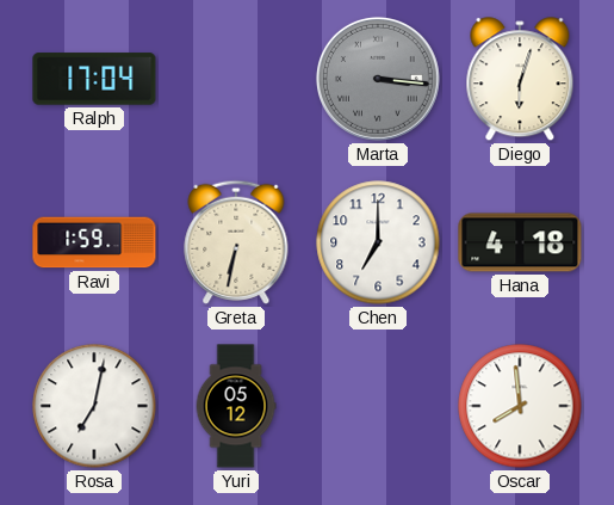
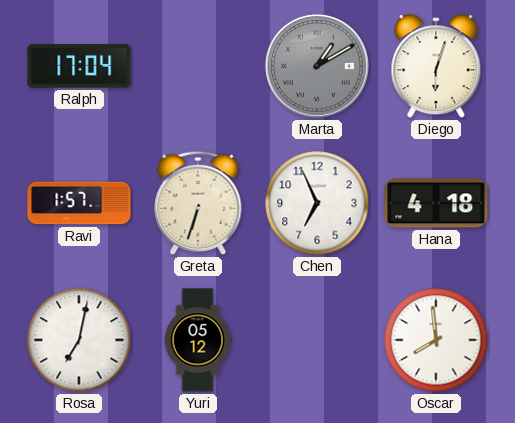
Marta: 3:16 -> 1:10 (317, 66)
Ravi: 1:59 -> 1:57 (79, 203)
Greta: 6:32 -> 6:33 (198, 203)
Chen: 7:00 -> 6:56 (317, 203)
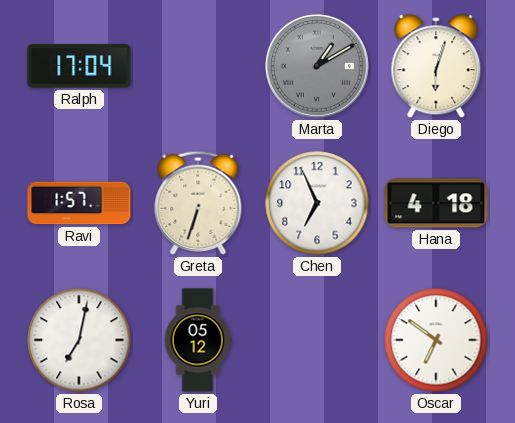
Oscar: 7:59 -> 6:51 (436, 340)
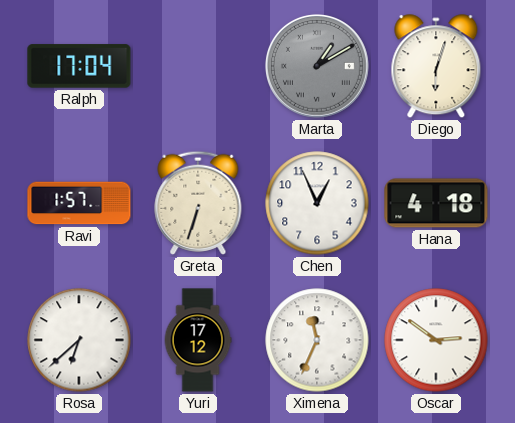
Chen: 6:56 -> 12:56 (317, 203)
Rosa: 7:02 -> 6:38 (79, 340)
Yuri: 05:12 -> 17:12 (198, 340)
Ximena: none -> 11:34 (317, 340)
Oscar: 6:51 -> 2:51 (436, 340)
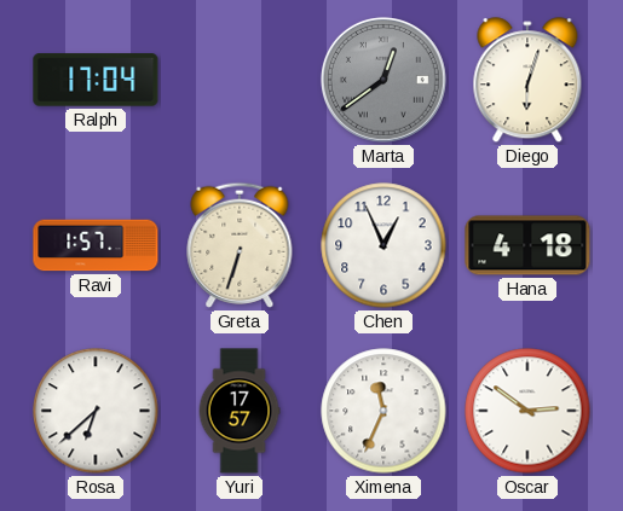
Marta: 1:10 -> 12:39 (383, 80)
Yuri: 17:12 -> 17:57 (240, 411)
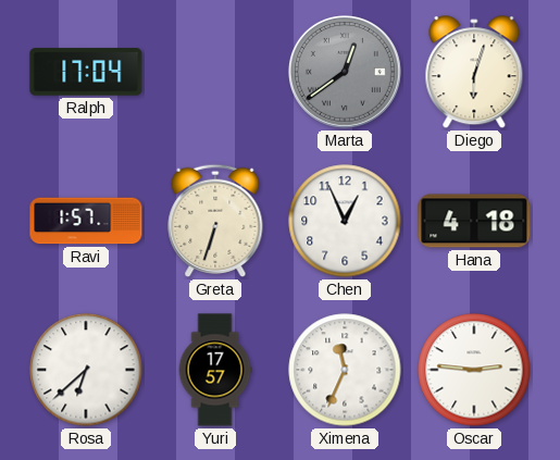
Oscar: 2:51 -> 2:46 (474, 370)
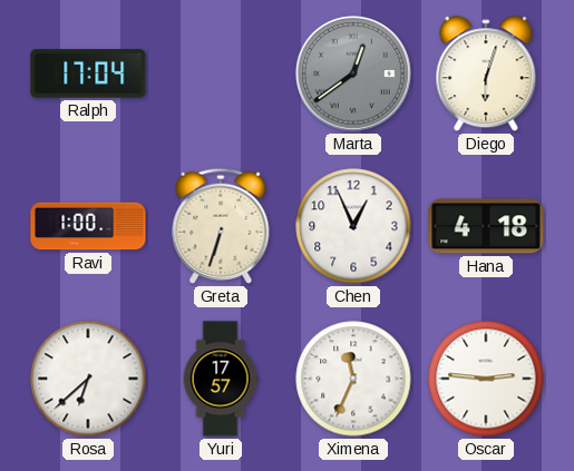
Ravi: 1:57 -> 1:00 (88, 226)
